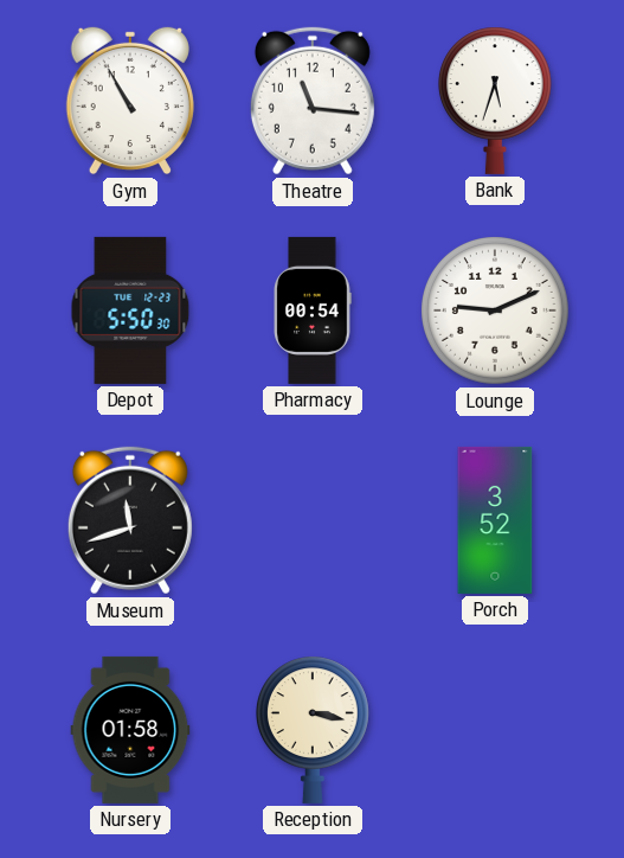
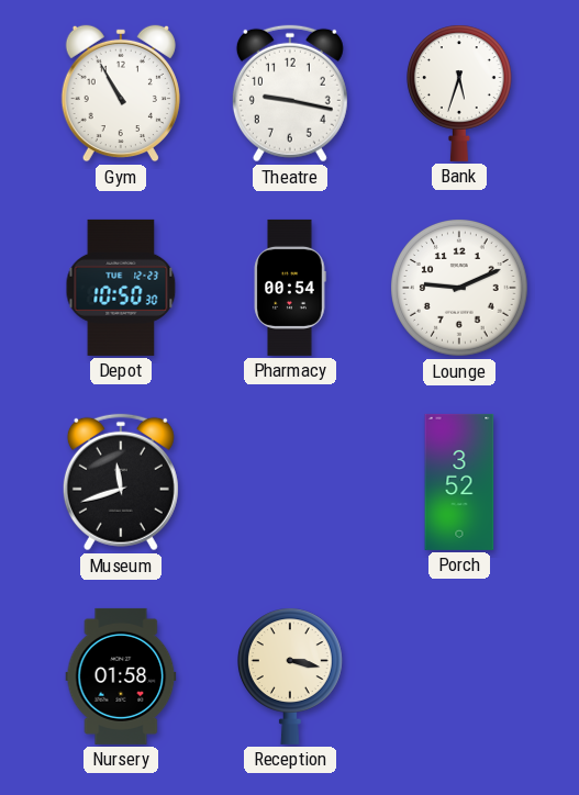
Theatre: 11:16 -> 9:17 (290, 93)
Depot: 5:50 -> 10:50 (121, 288)
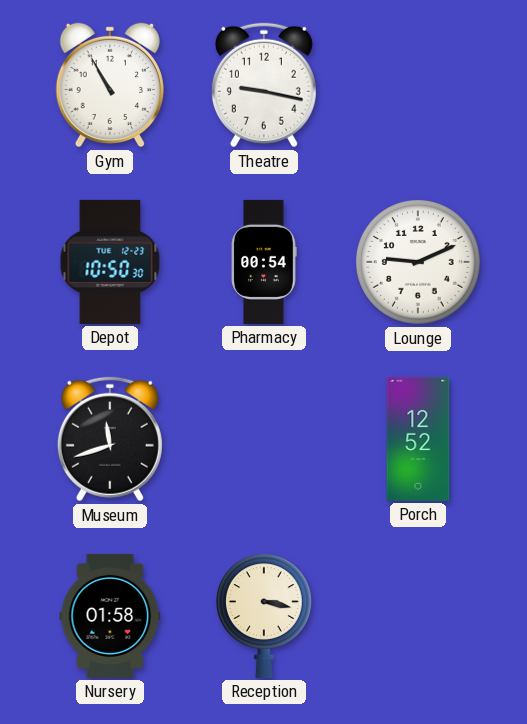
Bank: 5:33 -> none (460, 93)
Porch: 3:52 -> 12:52 (418, 439)
